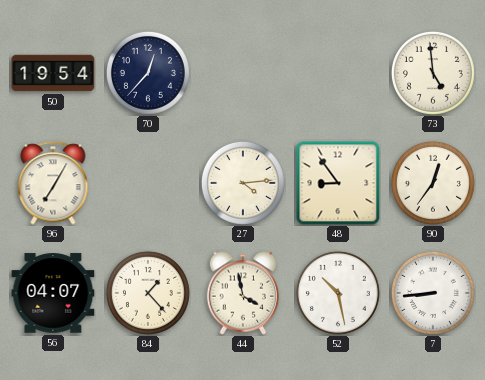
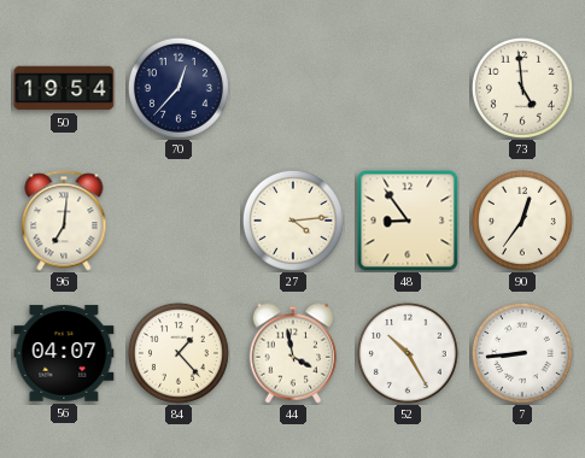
96: 7:05 -> 7:01 (64, 221)
52: 10:28 -> 10:25 (408, 353)
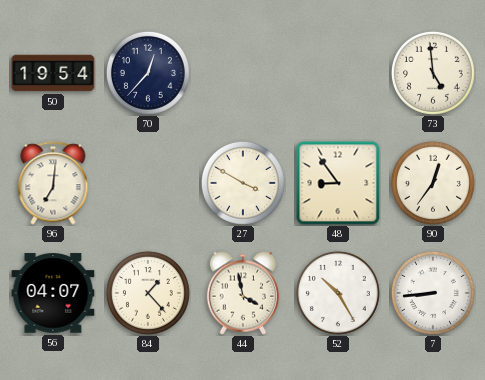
27: 4:14 -> 3:50 (243, 183)
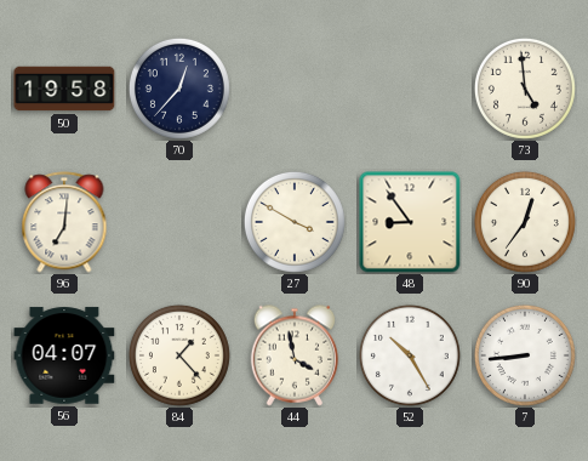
50: 19:54 -> 19:58 (64, 89)
